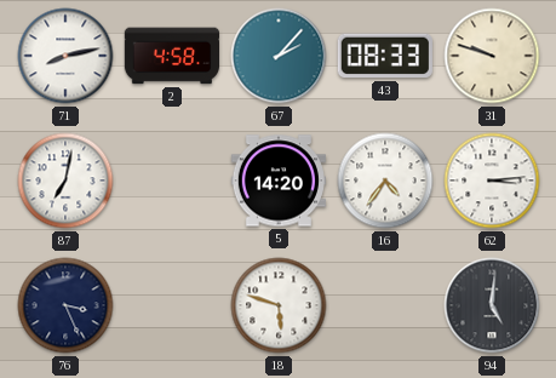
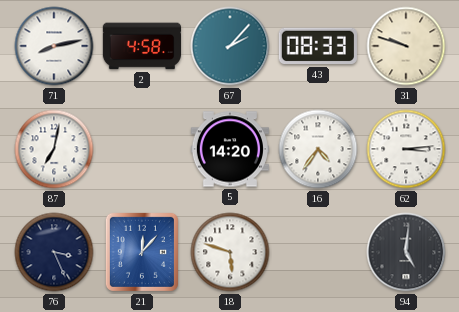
21: none -> 12:07 (142, 252)
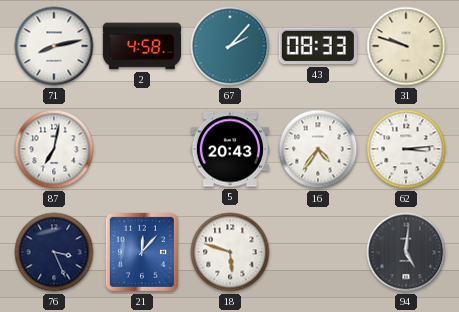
5: 14:20 -> 20:43 (229, 149)
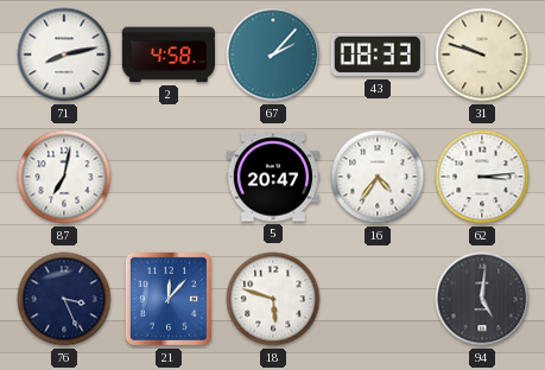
5: 20:43 -> 20:47 (272, 177)
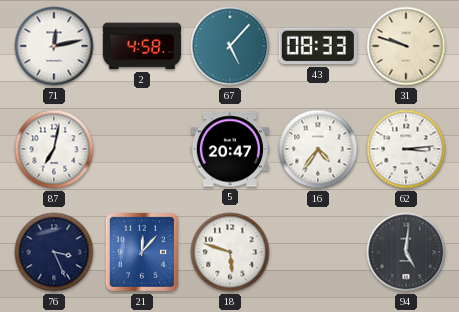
71: 8:13 -> 12:13 (54, 46)
67: 2:07 -> 5:07 (230, 46)
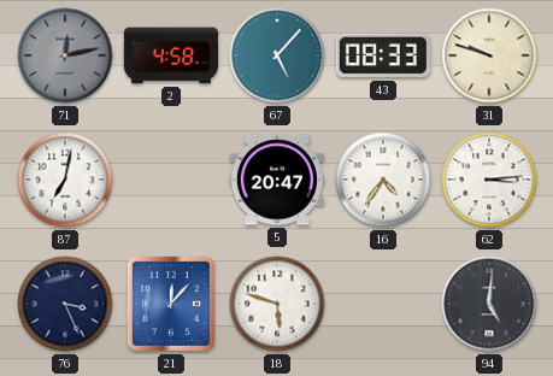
71 dial: white -> grey (65, 55)
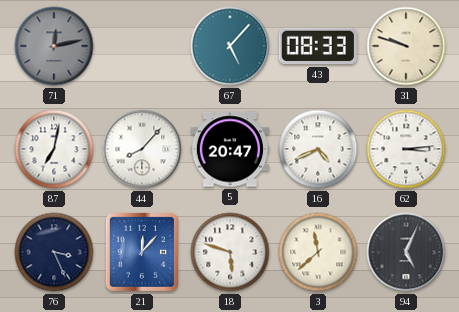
2: 4:58 -> none (170, 55)
44: none -> 8:07 (142, 149)
16: 4:36 -> 4:41 (318, 149)
3: none -> 11:38 (318, 252)
94: 5:01 -> 5:04 (406, 252)
